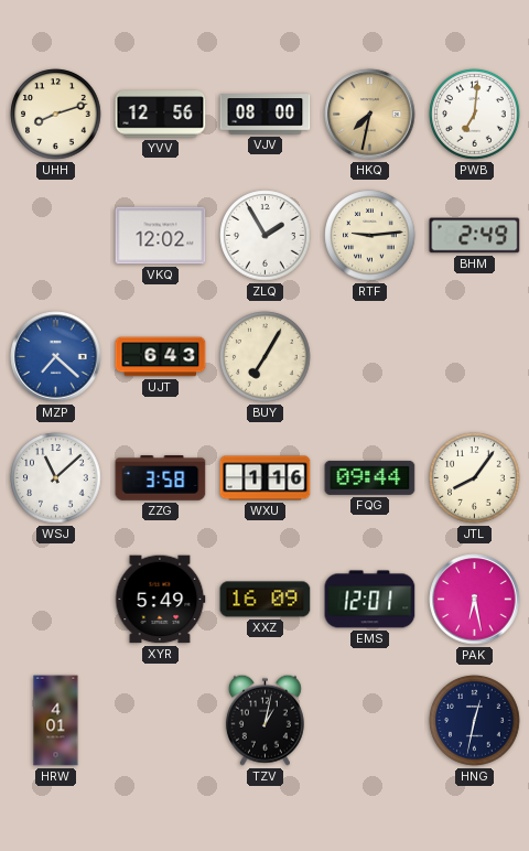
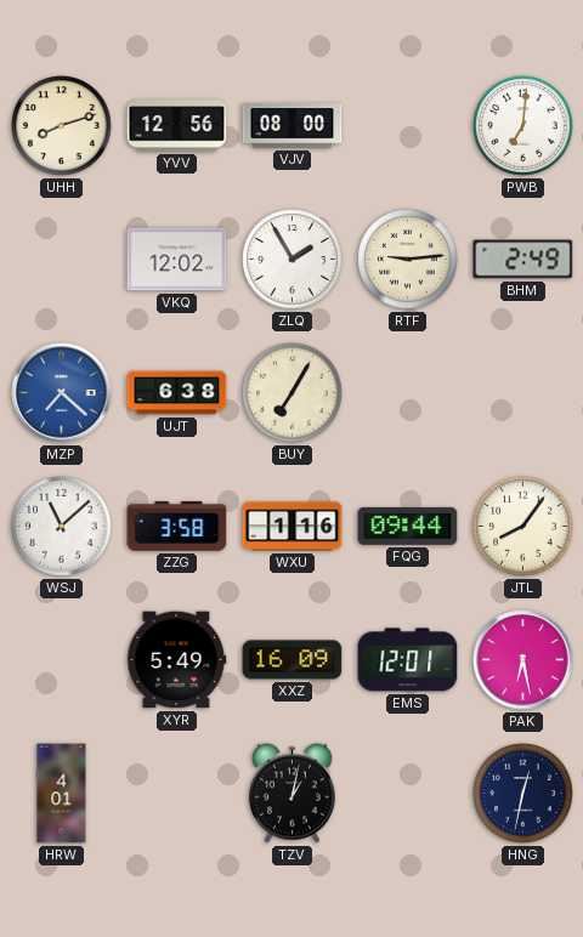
HKQ: 7:32 -> none (370, 115)
UJT: 6:43 -> 6:38 (177, 393)
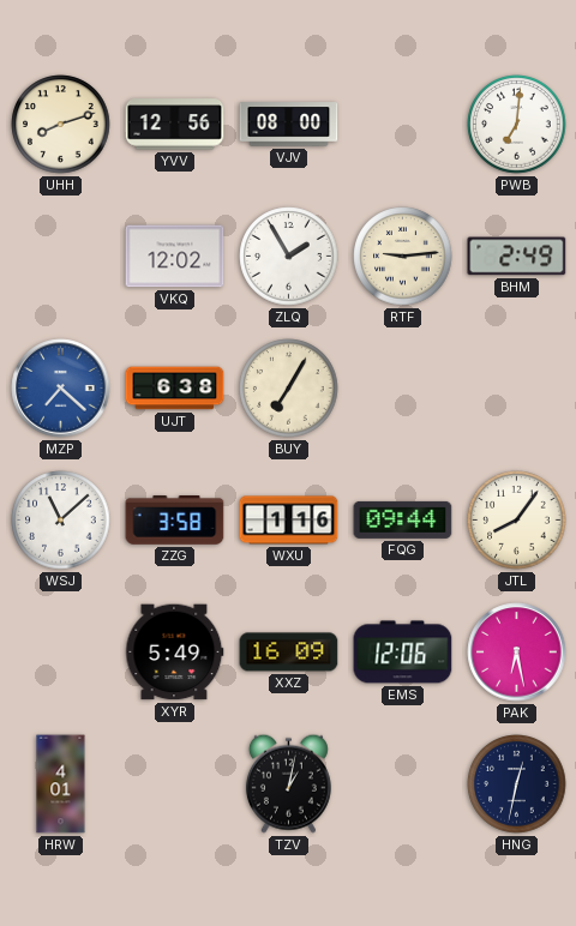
EMS: 12:01 -> 12:06 (403, 653)
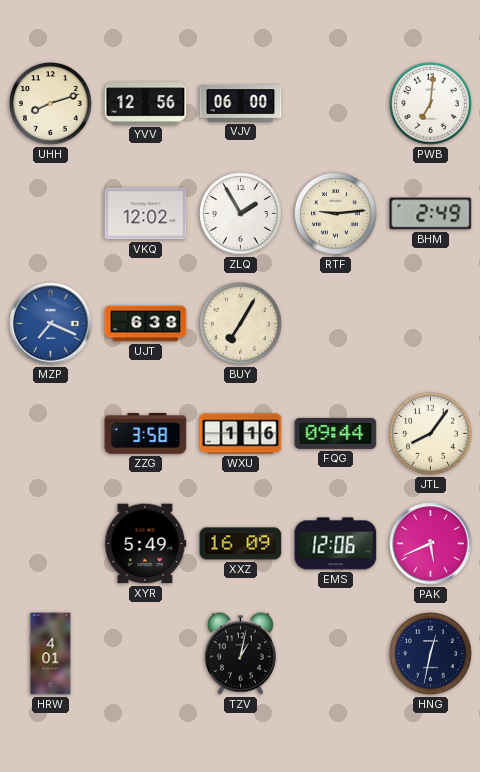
VJV: 08:00 -> 06:00 (241, 104)
MZP: 7:22 -> 7:19 (51, 324)
WSJ: 11:08 -> none (61, 521)
PAK: 6:28 -> 5:41 (431, 544)
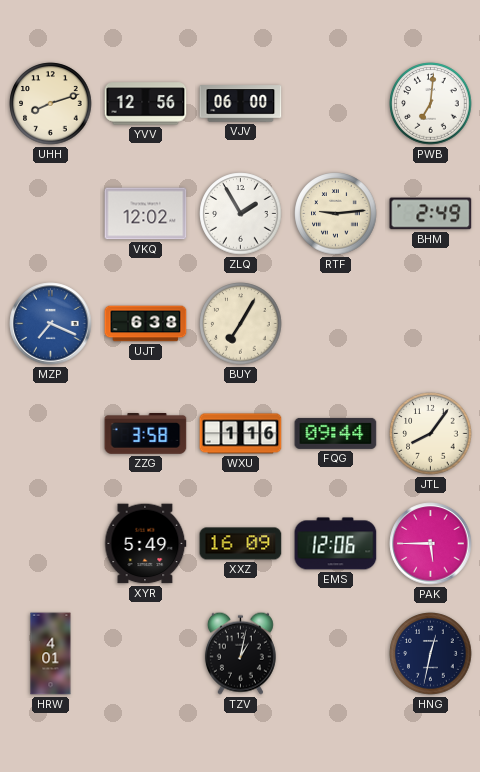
PAK: 5:41 -> 5:45 (431, 544)
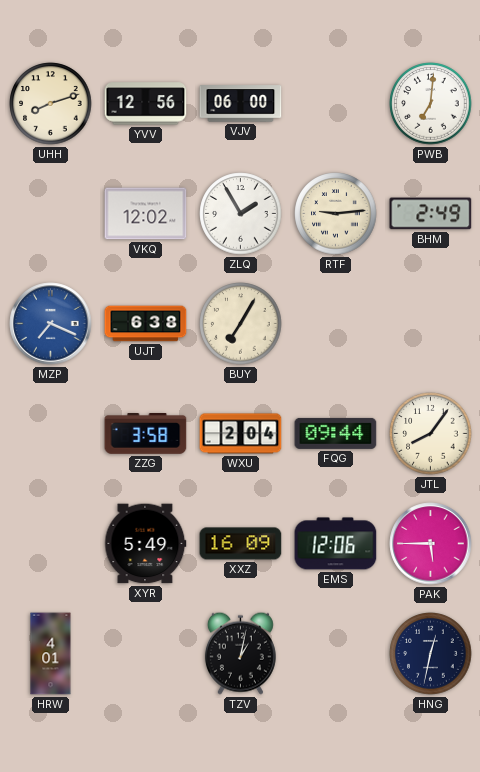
WXU: 1:16 -> 2:04 (241, 434)
